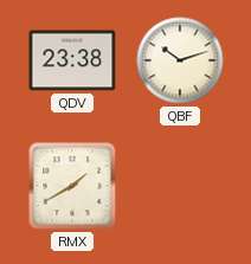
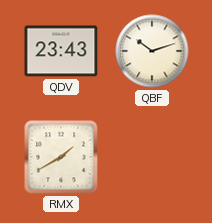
QDV: 23:38 -> 23:43 (61, 51)
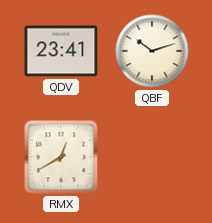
QDV: 23:43 -> 23:41 (61, 51)
RMX: 1:40 -> 12:40 (61, 157)
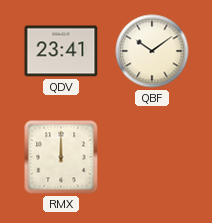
QBF: 10:12 -> 10:09 (152, 51)
RMX: 12:40 -> 12:00 (61, 157)
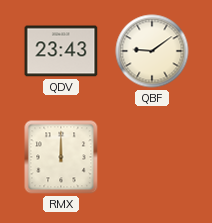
QDV: 23:41 -> 23:43 (61, 51)
QBF: 10:09 -> 9:09 (152, 51)
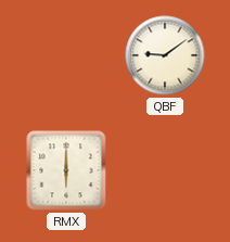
QDV: 23:43 -> none (61, 51)
RMX: 12:00 -> 6:00 (66, 170)
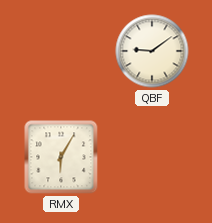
RMX: 6:00 -> 6:05 (61, 157)
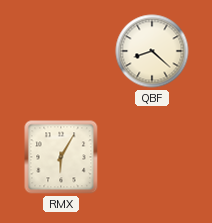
QBF: 9:09 -> 8:22 (152, 51)
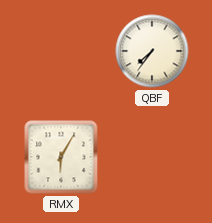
QBF: 8:22 -> 7:36 (152, 51)
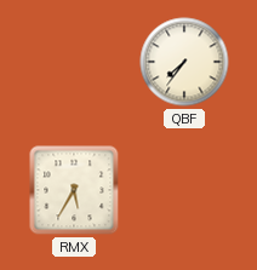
RMX: 6:05 -> 5:35 (74, 190)
